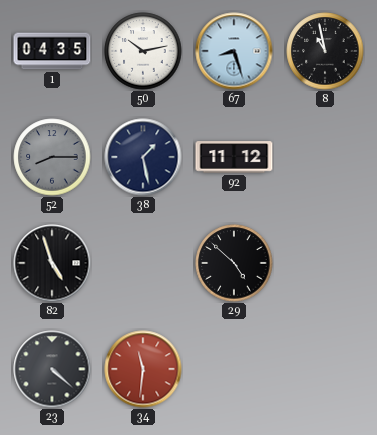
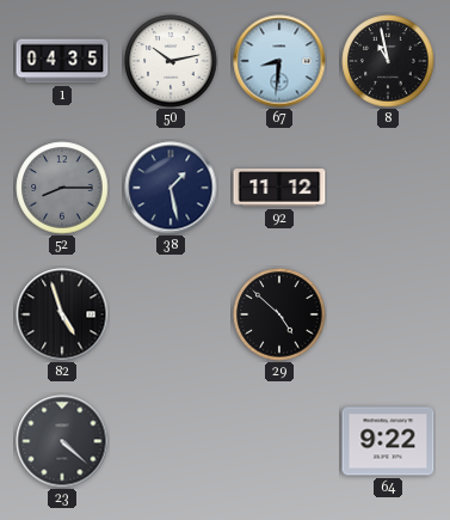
67: 8:27 -> 8:31 (279, 61)
34: 11:31 -> none (143, 369)
64: none -> 9:22 (388, 441)
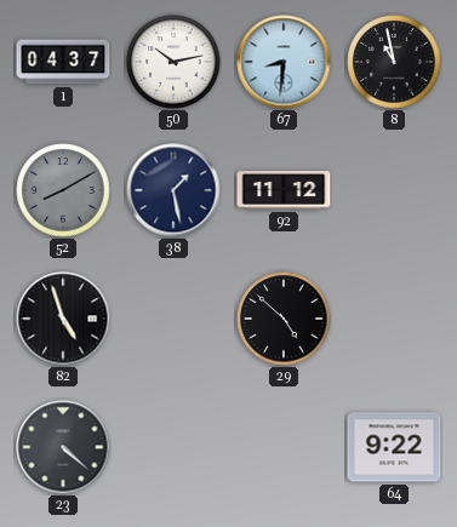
1: 04:35 -> 04:37 (63, 62)
52: 8:15 -> 8:10 (63, 190)
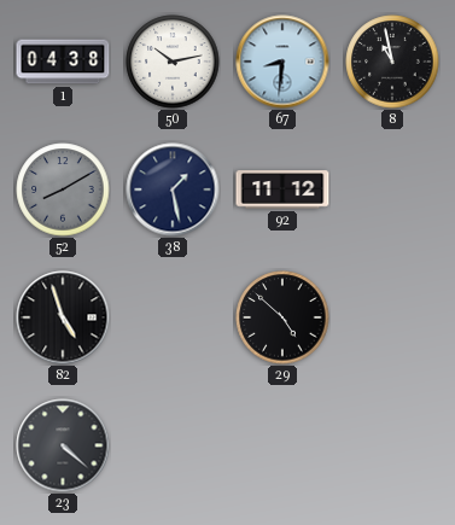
1: 04:37 -> 04:38 (63, 62)
64: 9:22 -> none (394, 447)
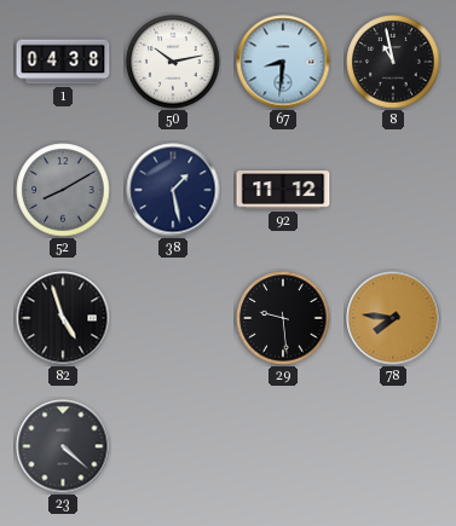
29: 4:52 -> 9:29 (283, 318)
78: none -> 7:46 (393, 318)
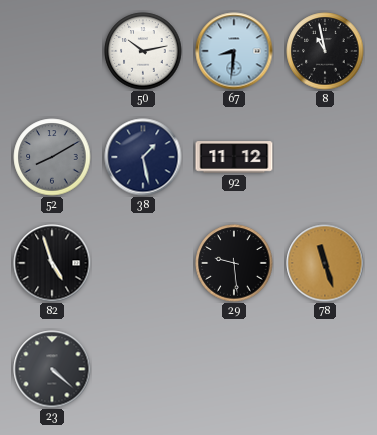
1: 04:38 -> none (63, 62)
78: 7:46 -> 11:27 (325, 263)
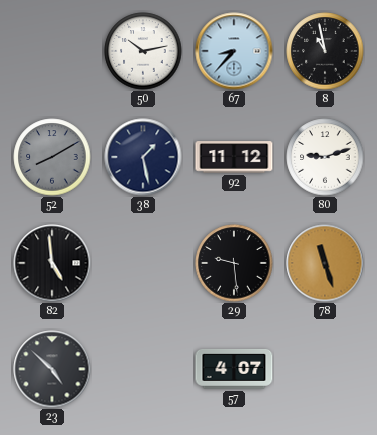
67: 8:31 -> 8:37 (234, 51)
80: none -> 9:12 (325, 157)
82: 4:57 -> 4:59 (52, 263)
23: 4:22 -> 4:52 (52, 369)
57: none -> 4:07 (234, 369)
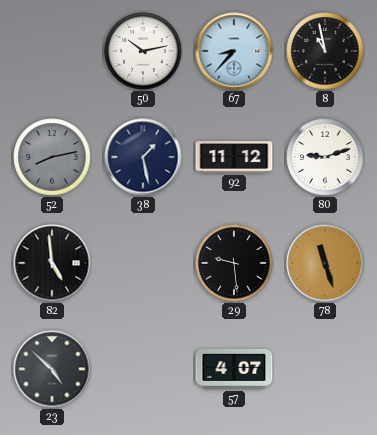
52: 8:10 -> 8:13 (52, 157)
